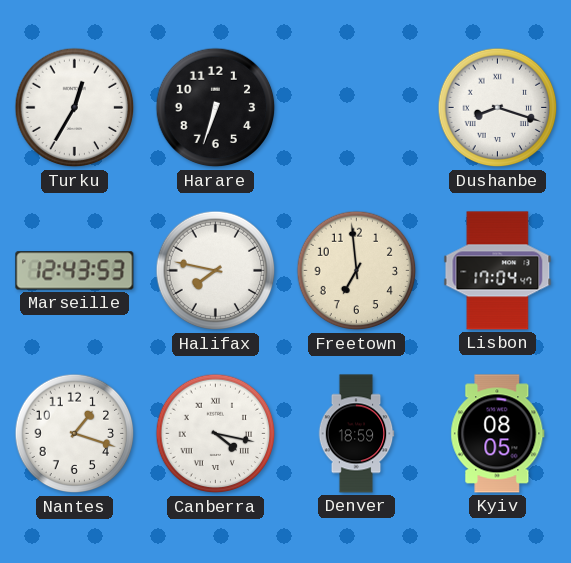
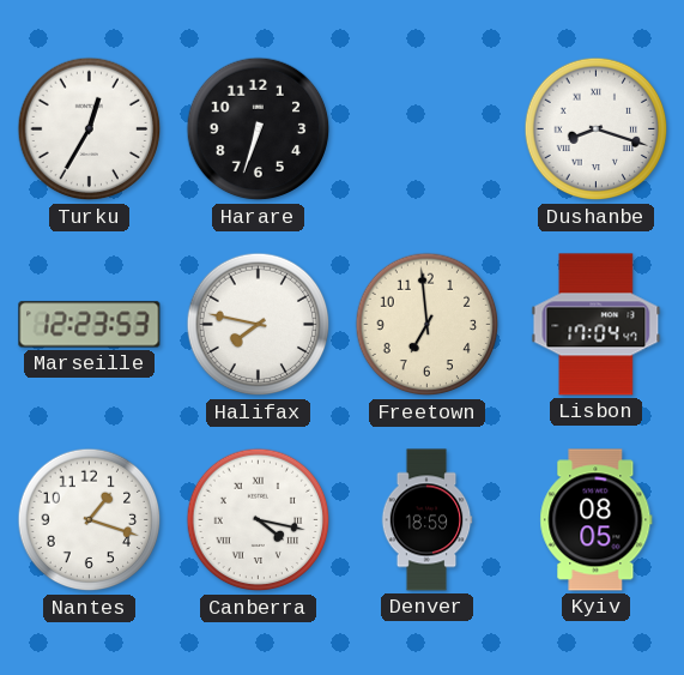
Marseille: 12:43 -> 12:23 (90, 325)
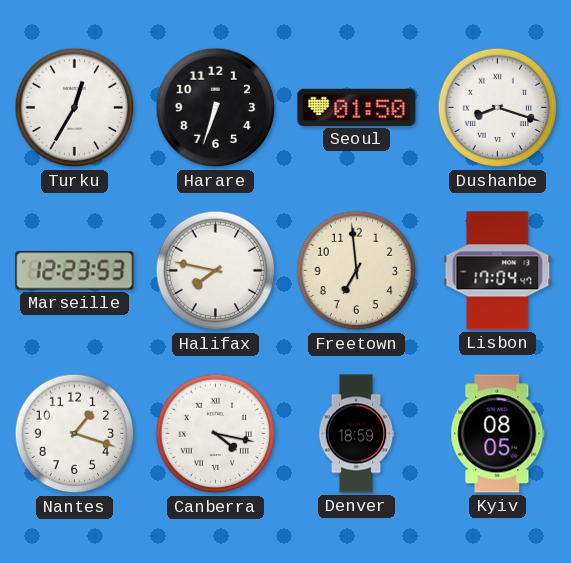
Seoul: none -> 01:50 (357, 107)
